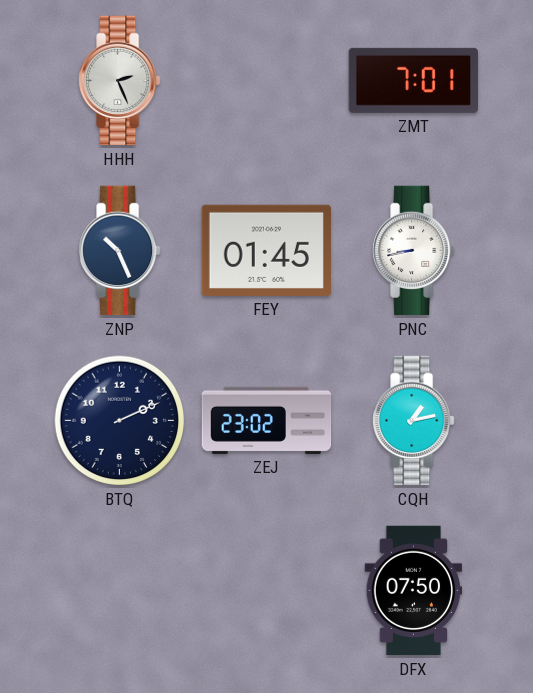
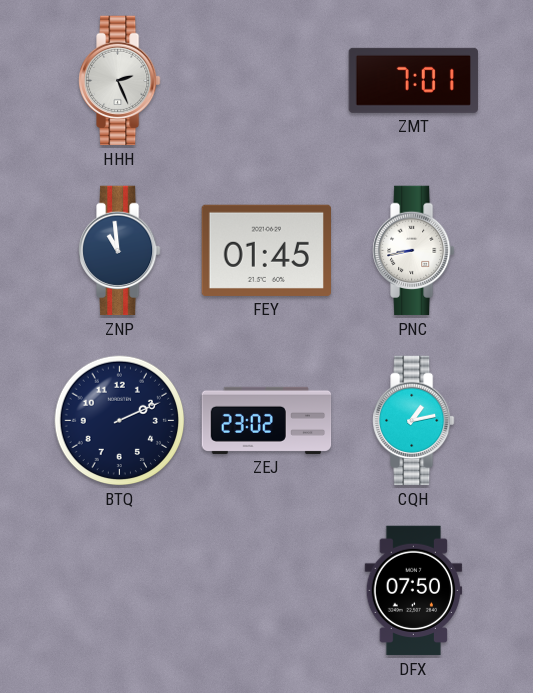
ZNP: 10:26 -> 10:59 (120, 251)
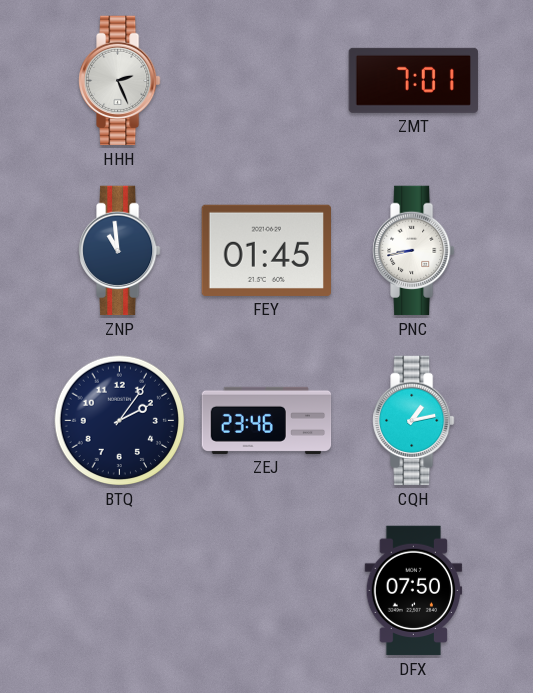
BTQ: 2:11 -> 2:06 (120, 421)
ZEJ: 23:02 -> 23:46 (267, 420)
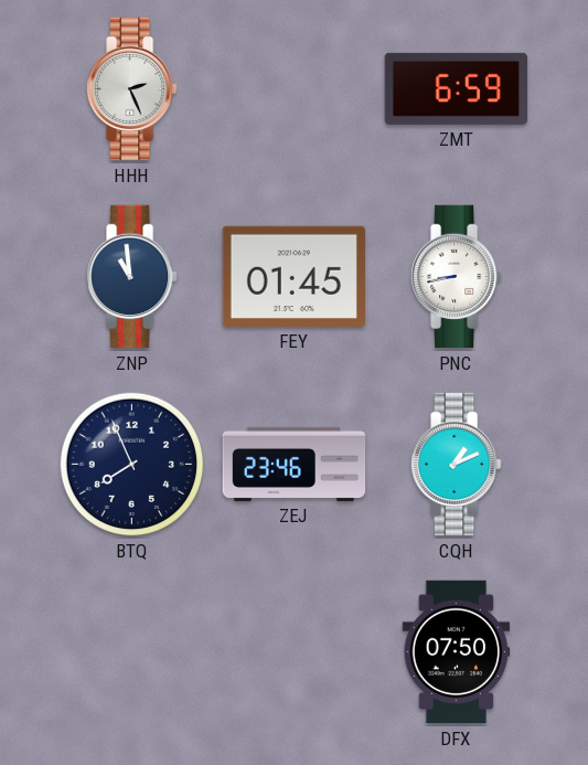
ZMT: 7:01 -> 6:59 (456, 88)
BTQ: 2:06 -> 7:56 (132, 465)
CQH: 1:13 -> 1:11 (457, 465)
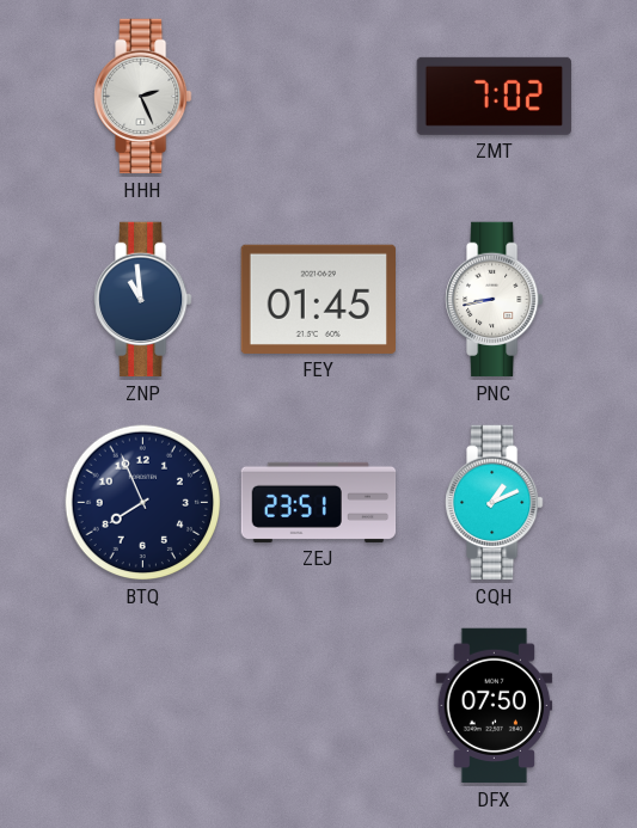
ZMT: 6:59 -> 7:02 (494, 96)
ZEJ: 23:46 -> 23:51 (319, 502)
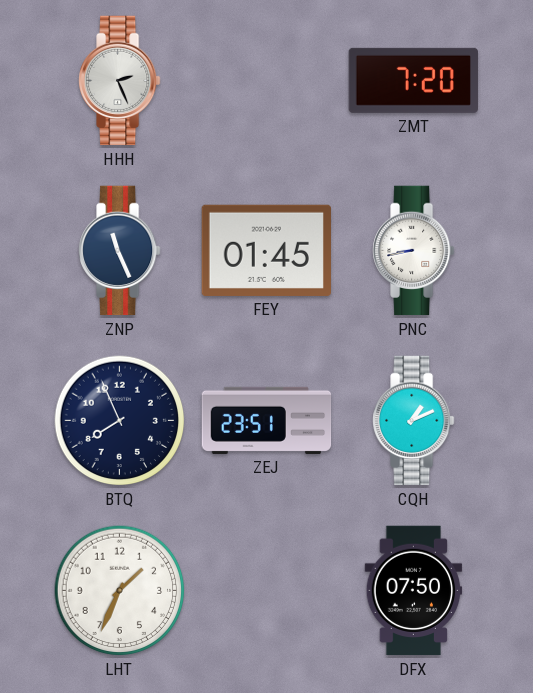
ZMT: 7:02 -> 7:20 (413, 80)
ZNP: 10:59 -> 11:26 (120, 251)
LHT: none -> 1:34 (120, 591)
